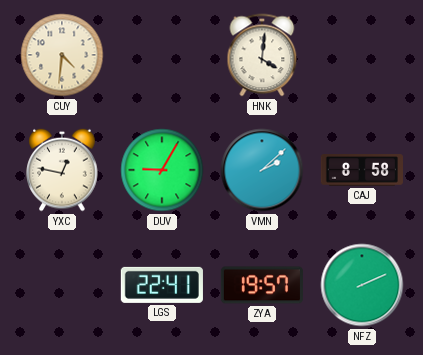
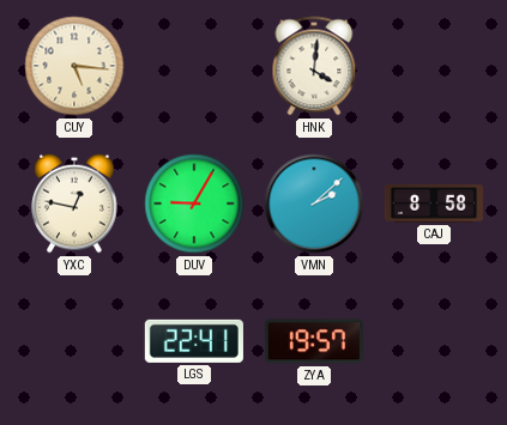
CUY: 4:31 -> 5:16 (74, 66)
NFZ: 2:11 -> none (362, 285)
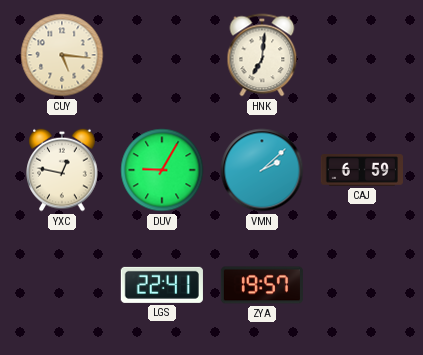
HNK: 4:01 -> 7:01 (262, 55)
CAJ: 8:58 -> 6:59 (362, 170)
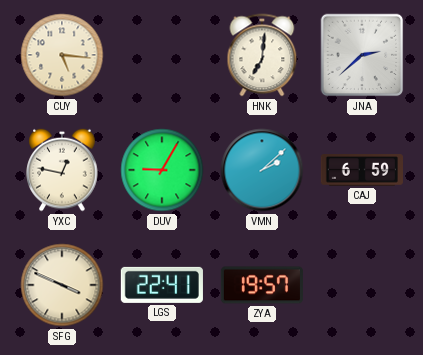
JNA: none -> 2:38 (362, 55)
SFG: none -> 3:49 (62, 285)
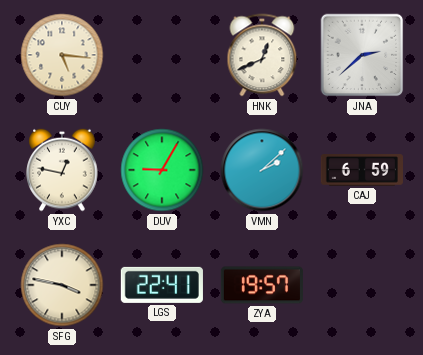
HNK: 7:01 -> 12:41 (262, 55)
SFG: 3:49 -> 3:47 (62, 285)
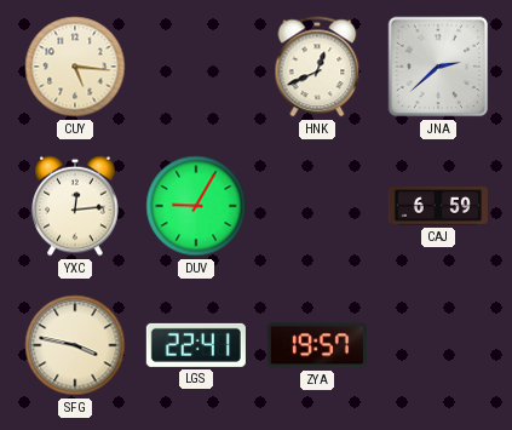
YXC: 12:47 -> 12:14 (75, 206)
VMN: 2:08 -> none (262, 170)
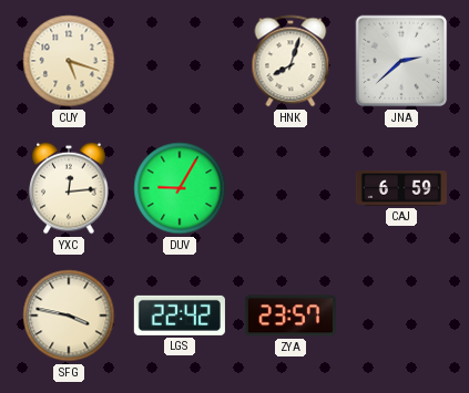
CUY: 5:16 -> 5:18 (69, 61)
HNK: 12:41 -> 8:03 (290, 61)
LGS: 22:41 -> 22:42 (180, 316)
ZYA: 19:57 -> 23:57 (290, 316)
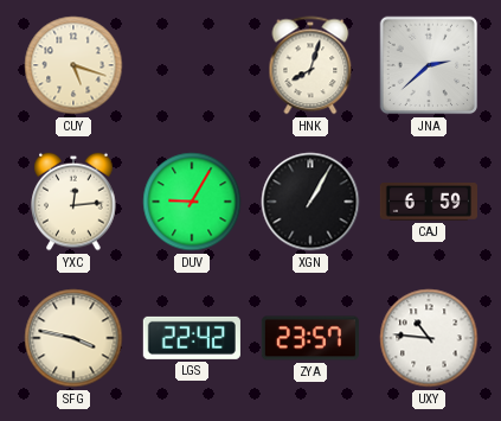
XGN: none -> 1:05 (310, 202)
UXY: none -> 10:46 (429, 338)
